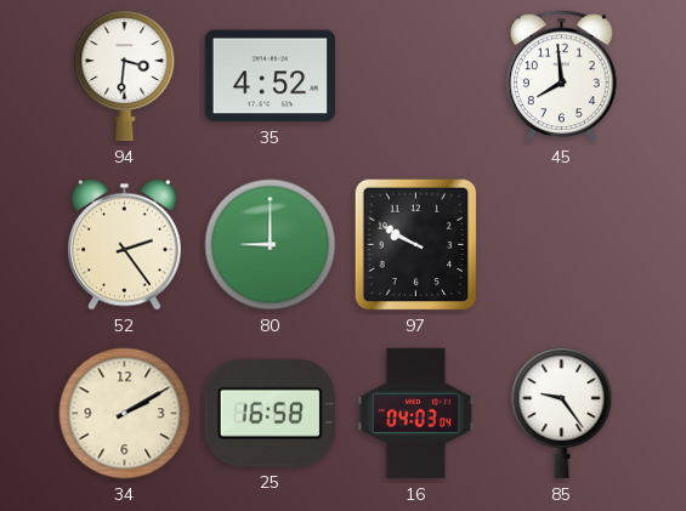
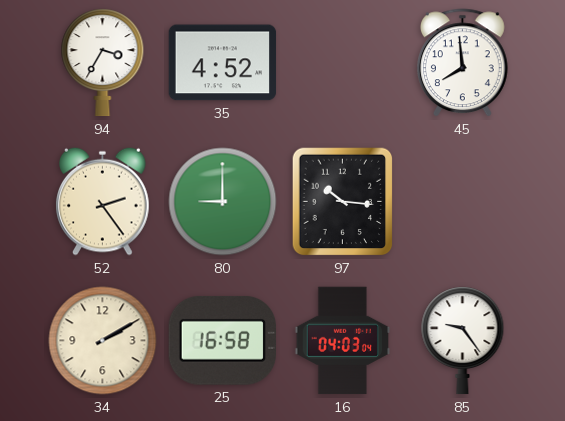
94: 3:31 -> 3:35 (103, 63)
97: 9:50 -> 10:16 (343, 202)
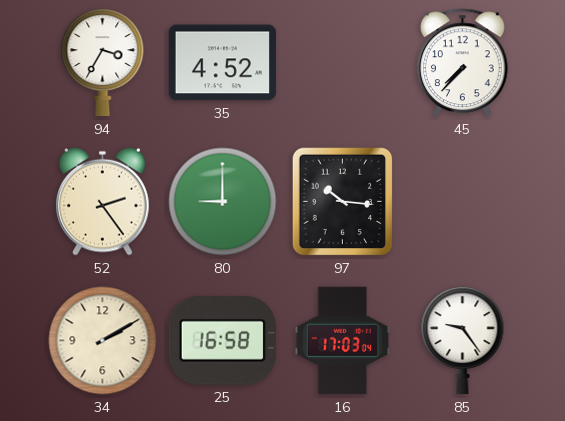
45: 7:59 -> 7:37 (462, 63)
16: 04:03 -> 17:03 (343, 341)
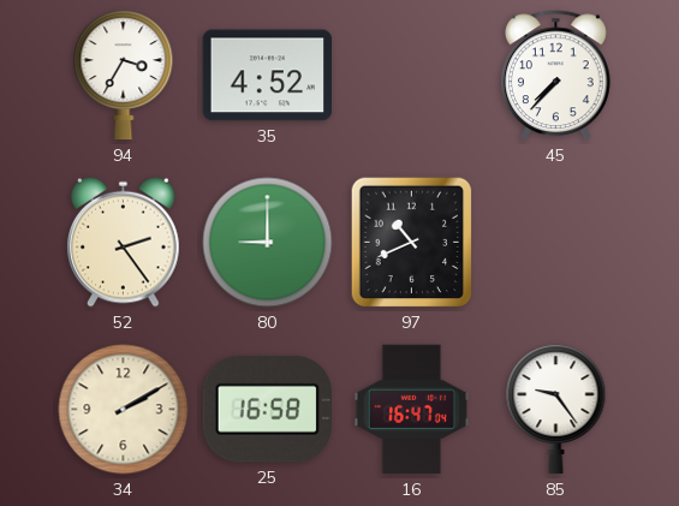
97: 10:16 -> 10:41 (412, 243)
16: 17:03 -> 16:47 (412, 410)
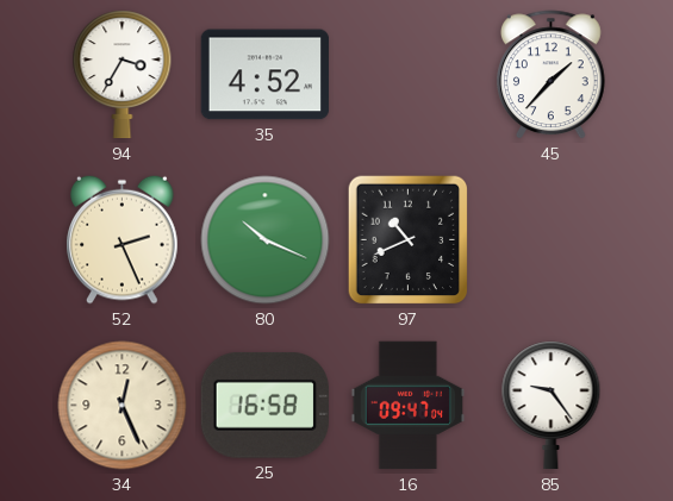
45: 7:37 -> 1:37 (550, 75)
52: 2:24 -> 2:26 (123, 239)
80: 9:00 -> 10:19 (266, 240)
34: 2:10 -> 12:26 (123, 406)
16: 16:47 -> 09:47 (409, 406)
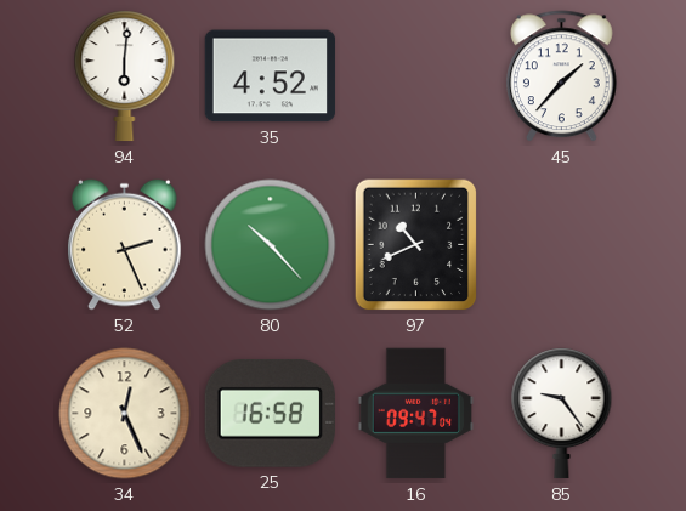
94: 3:35 -> 6:01 (125, 76)
80: 10:19 -> 10:23 (271, 245)
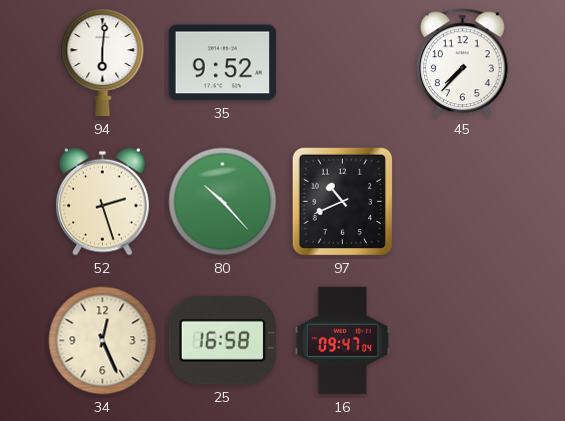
35: 4:52 -> 9:52 (223, 63)
45: 1:37 -> 7:37 (462, 63)
52: 2:26 -> 2:27 (103, 201)
85: 9:24 -> none (562, 414)
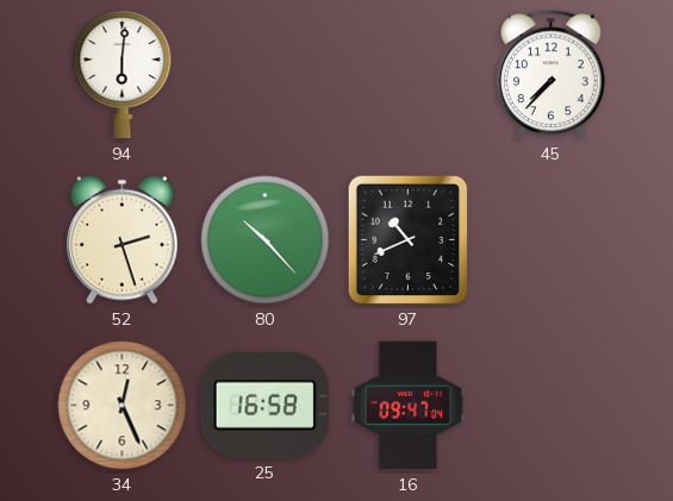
35: 9:52 -> none (223, 63)
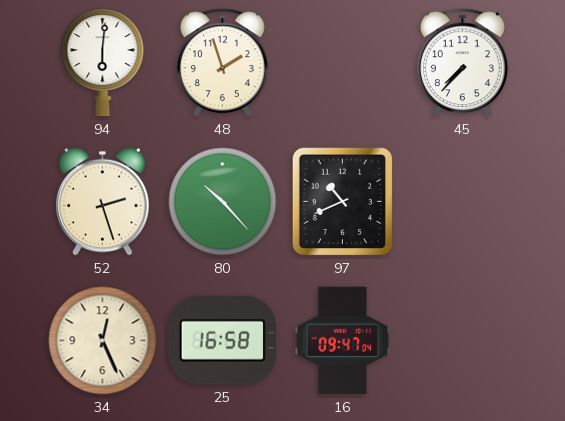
48: none -> 1:57 (222, 63)
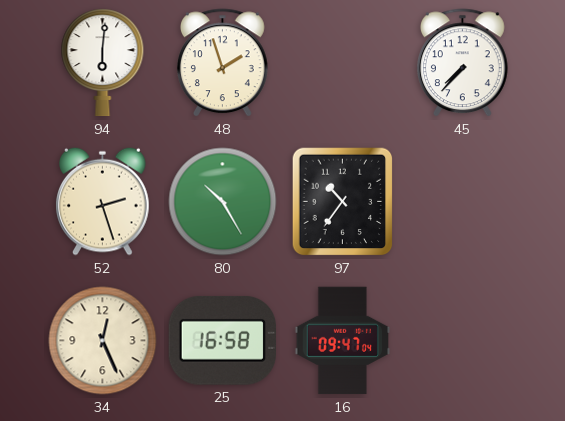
80: 10:23 -> 10:25 (223, 202)
97: 10:41 -> 10:36 (343, 202)
